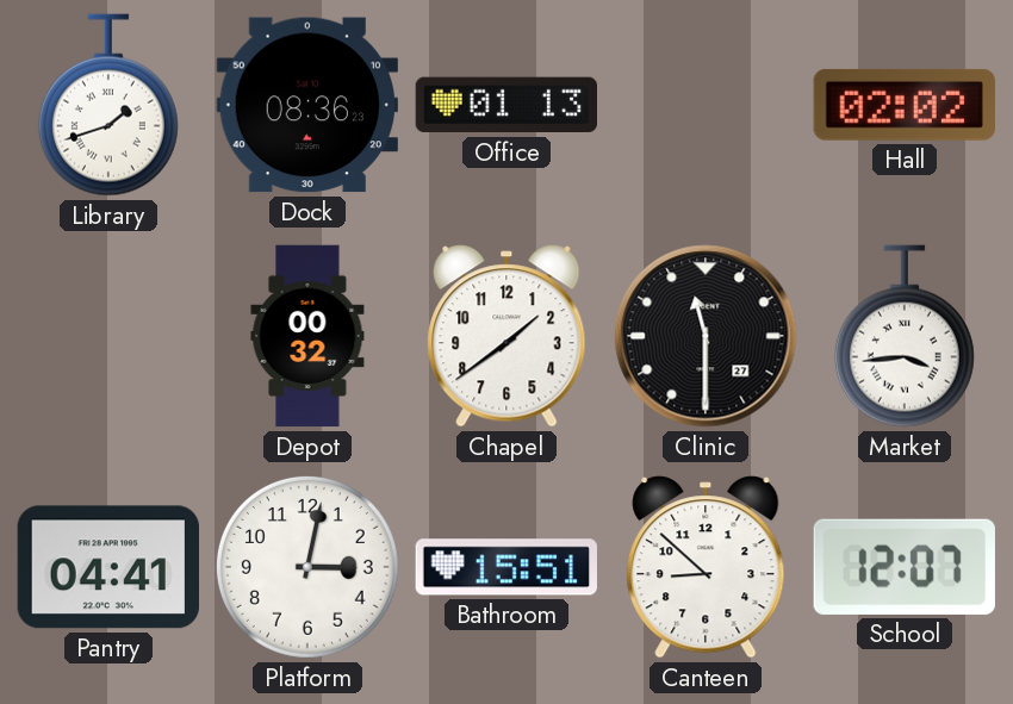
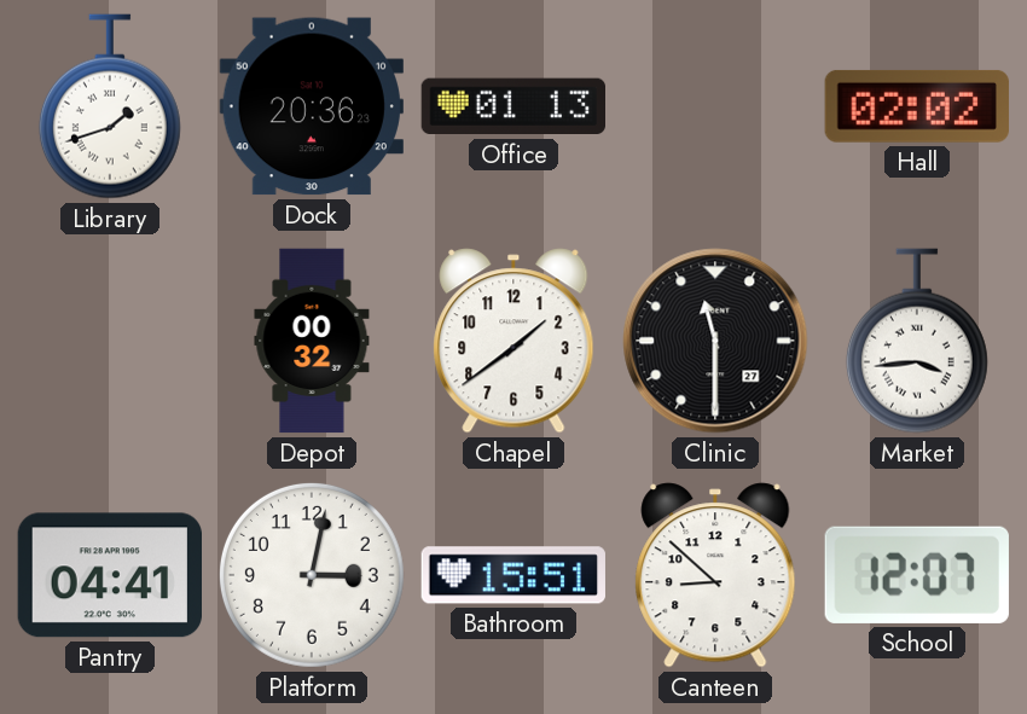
Dock: 08:36 -> 20:36 (312, 106)
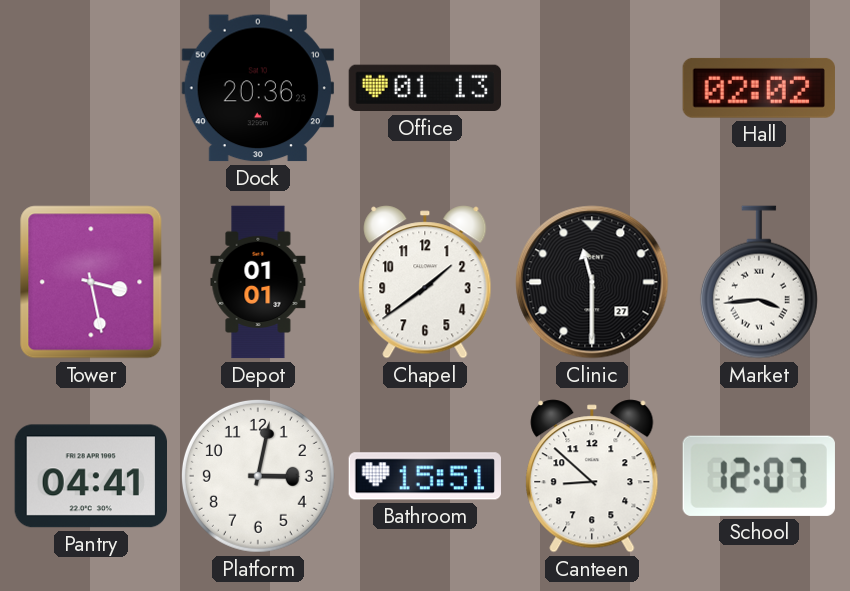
Library: 1:42 -> none (110, 106)
Tower: none -> 3:28 (91, 282)
Depot: 00:32 -> 01:01 (258, 282)
